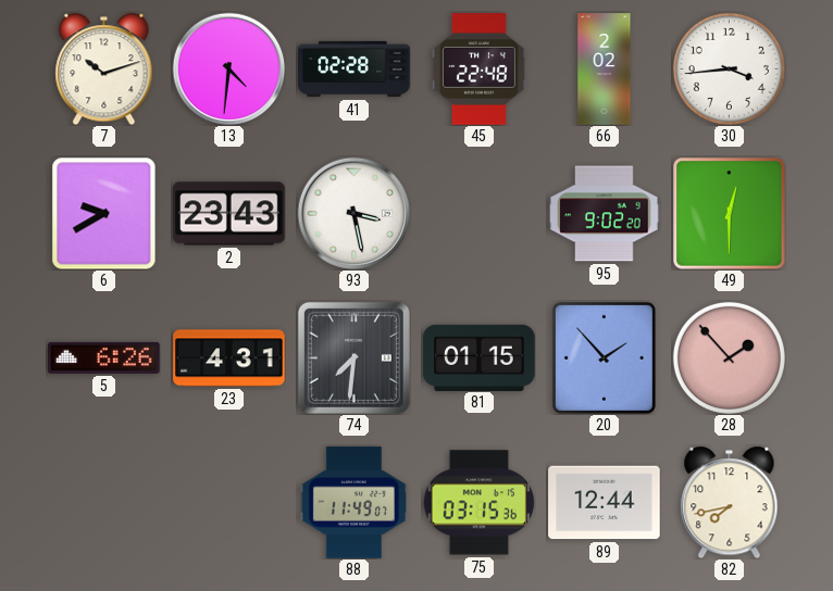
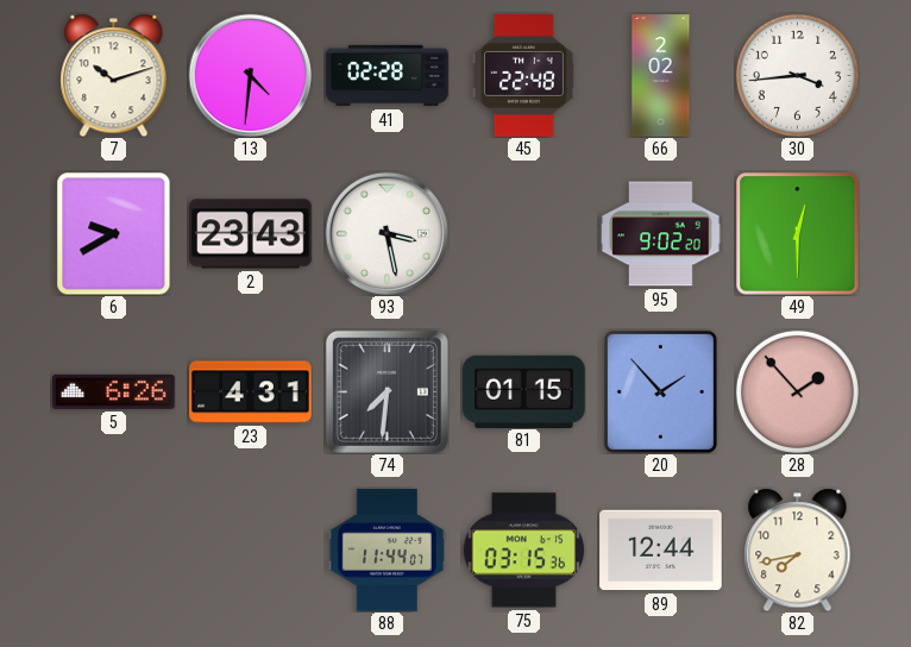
88: 11:49 -> 11:44 (387, 551)
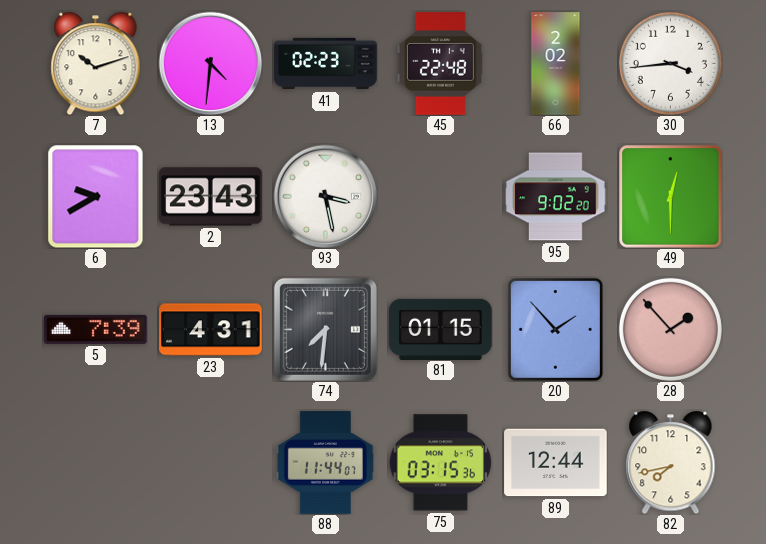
41: 02:28 -> 02:23 (326, 64)
5: 6:26 -> 7:39 (96, 329)
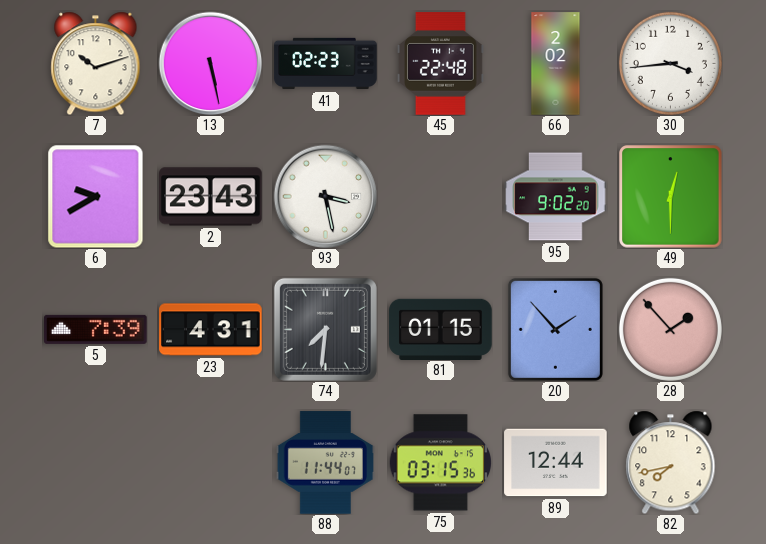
13: 4:31 -> 5:28 (210, 63)
